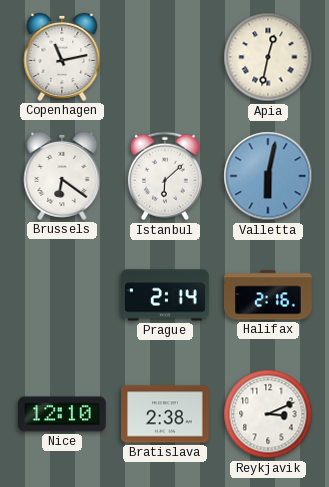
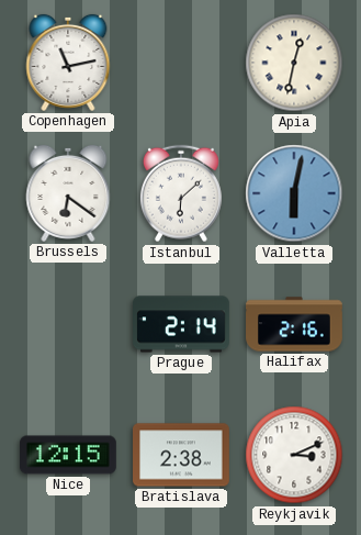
Nice: 12:10 -> 12:15 (69, 455)
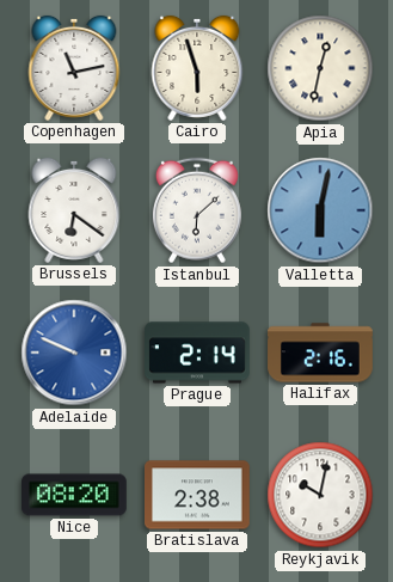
Cairo: none -> 5:57 (197, 68)
Adelaide: none -> 9:49 (74, 353)
Nice: 12:15 -> 08:20 (75, 495)
Reykjavik: 3:11 -> 10:02 (320, 495)
